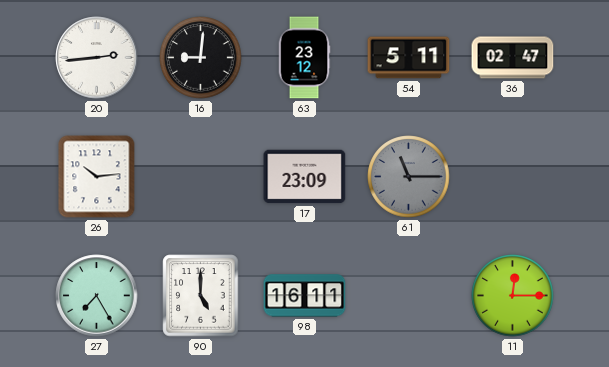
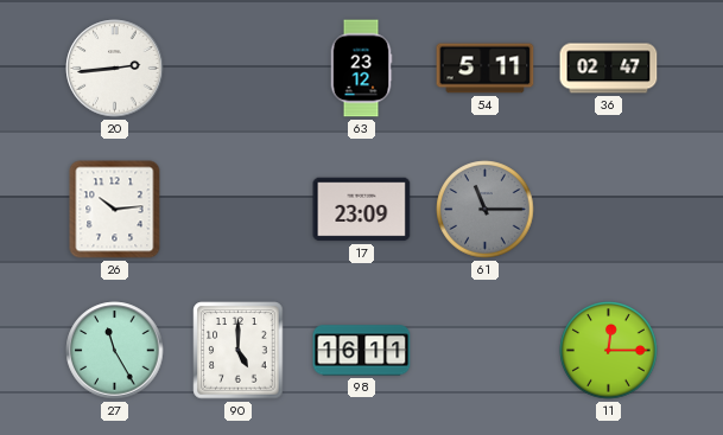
16: 9:01 -> none (201, 58)
27: 7:25 -> 11:25 (115, 351)
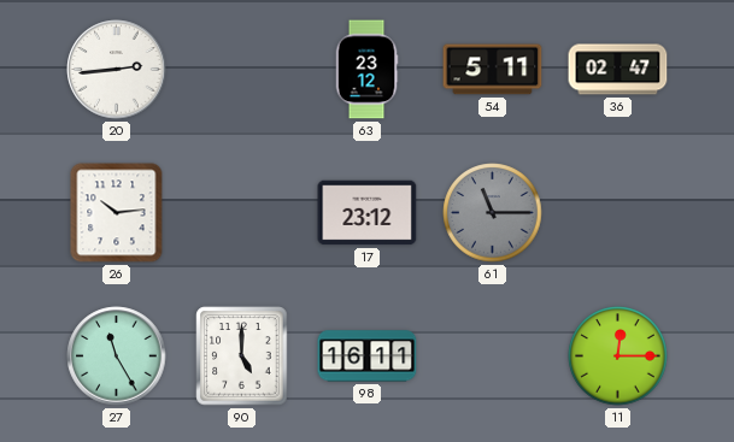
17: 23:09 -> 23:12 (368, 213)
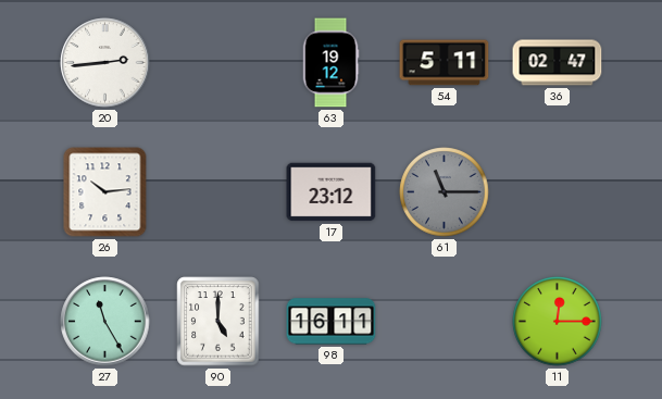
63: 23:12 -> 19:12 (330, 63)
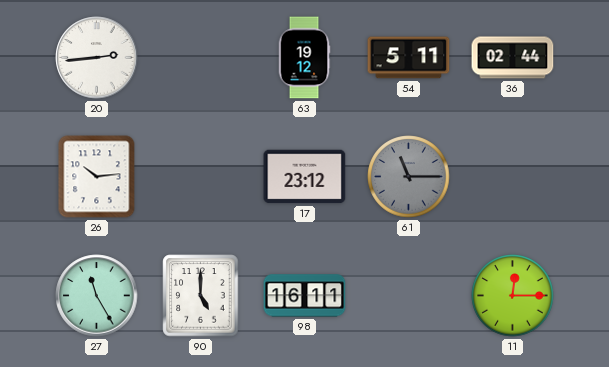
36: 02:47 -> 02:44 (513, 58)
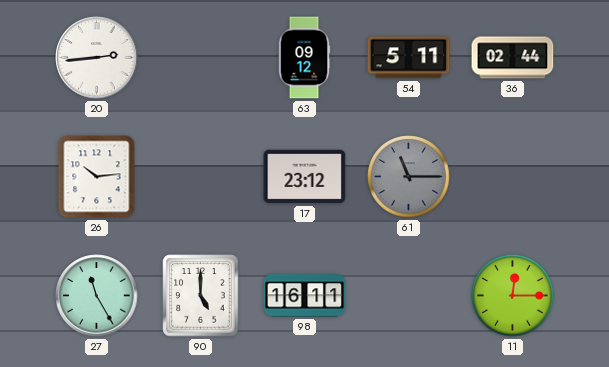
63: 19:12 -> 09:12 (304, 58)
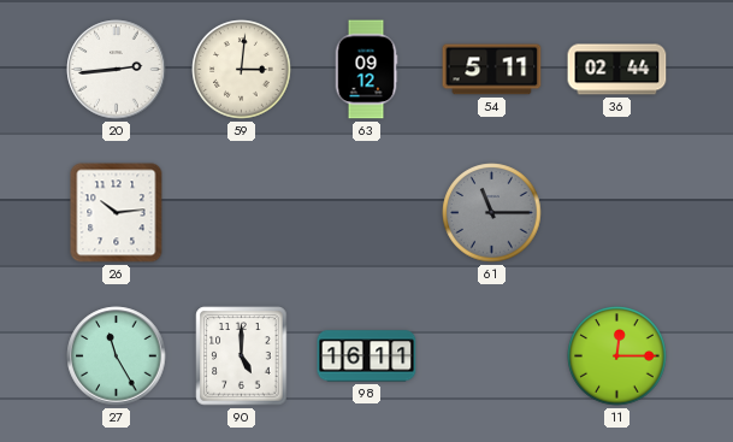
59: none -> 3:01 (242, 70)
17: 23:12 -> none (305, 177)
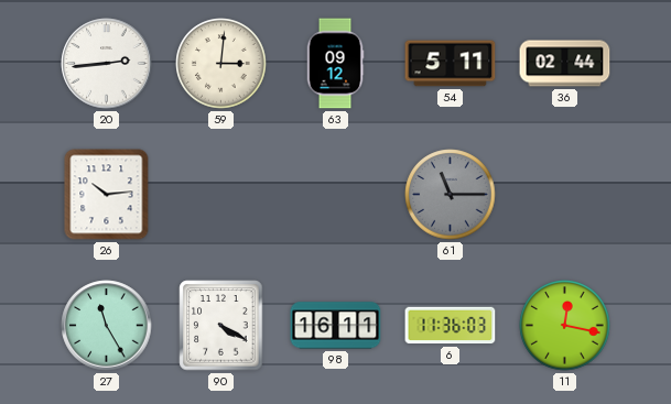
90: 5:00 -> 4:20 (221, 326)
6: none -> 11:36 (451, 326)
11: 12:15 -> 12:17 (565, 326)
